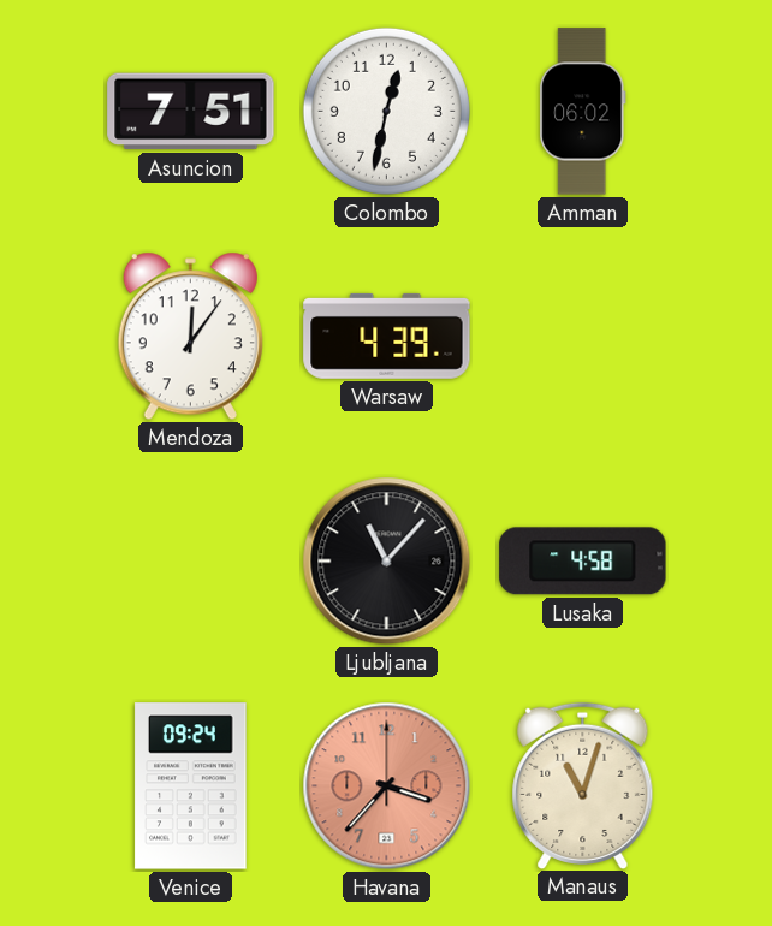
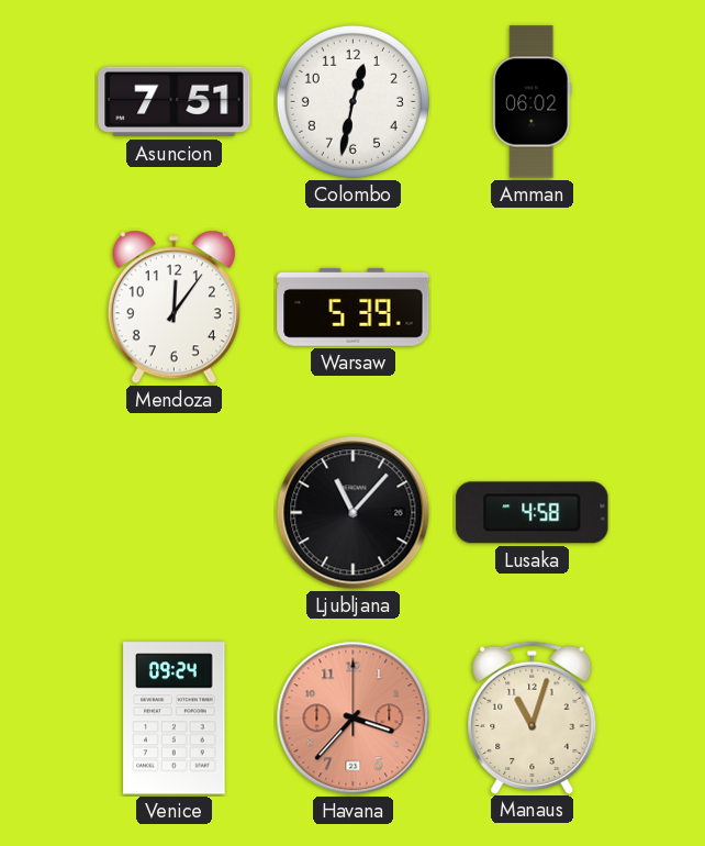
Warsaw: 4:39 -> 5:39 (354, 307)
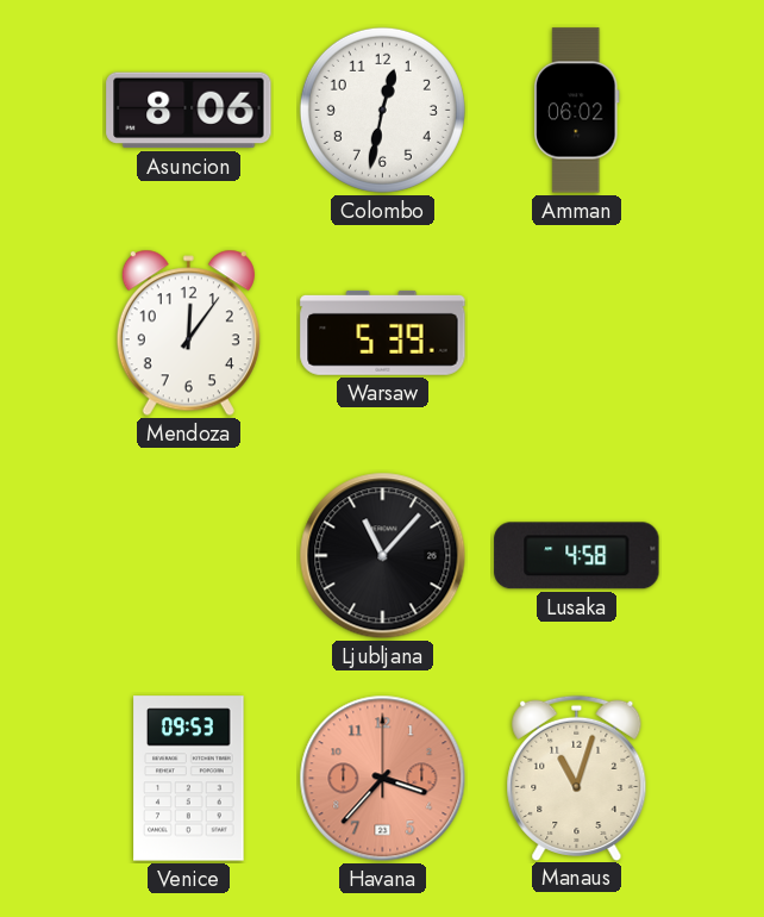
Asuncion: 7:51 -> 8:06 (189, 111)
Venice: 09:24 -> 09:53 (189, 779)
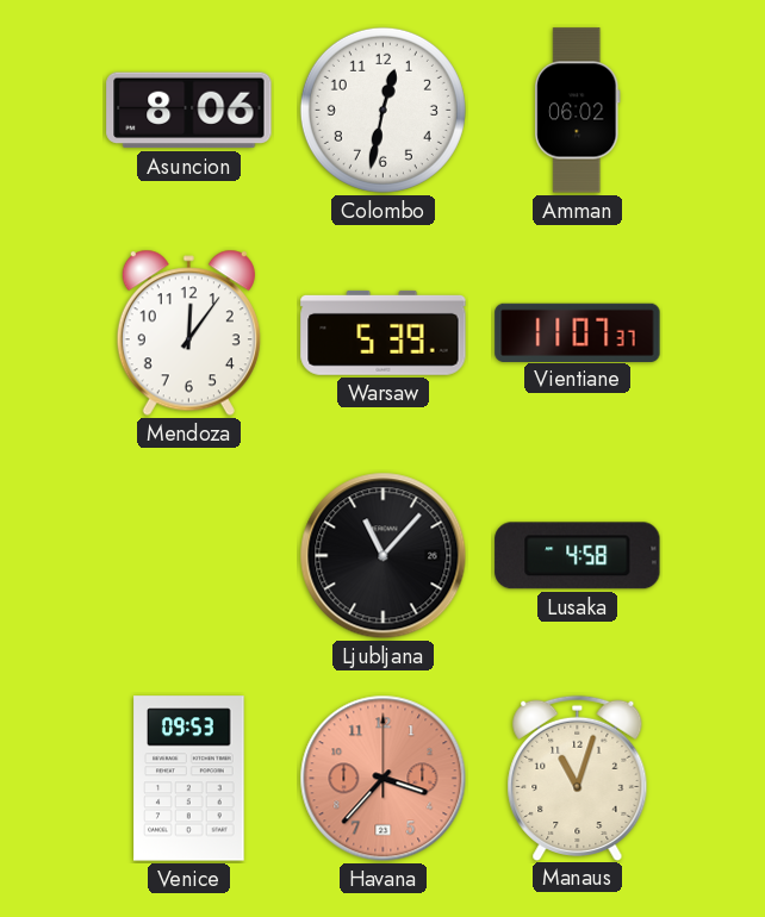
Vientiane: none -> 11:07 (578, 332)
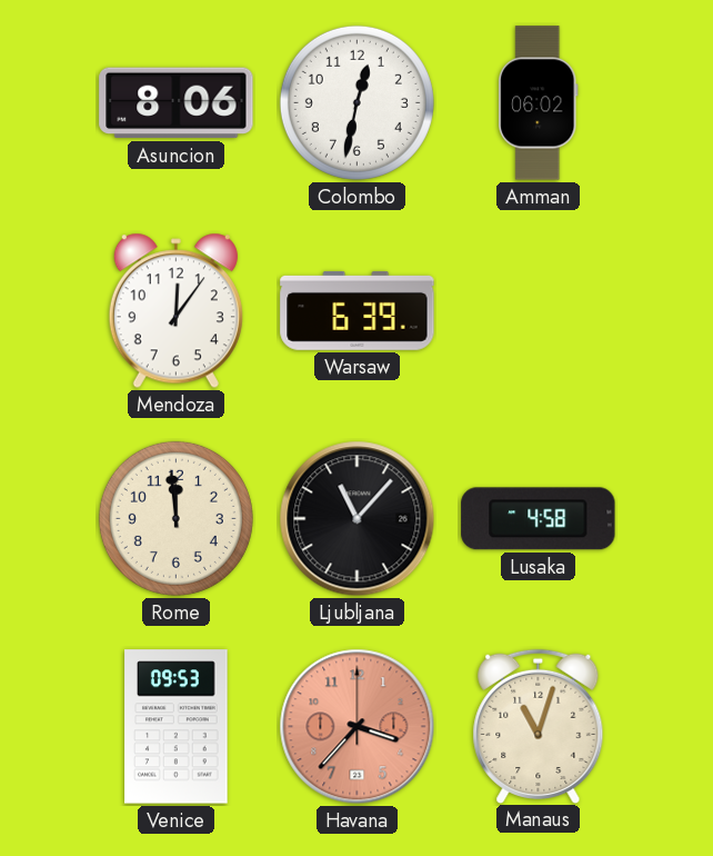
Warsaw: 5:39 -> 6:39 (358, 310)
Vientiane: 11:07 -> none (578, 332)
Rome: none -> 11:59 (175, 518)
